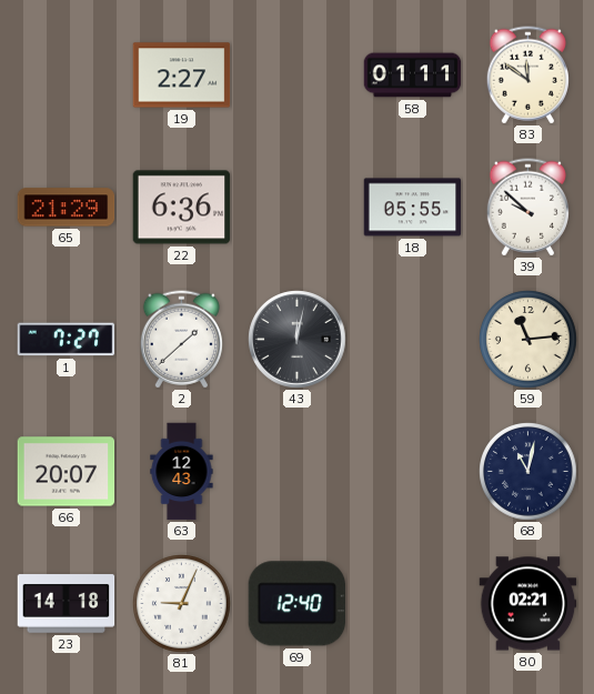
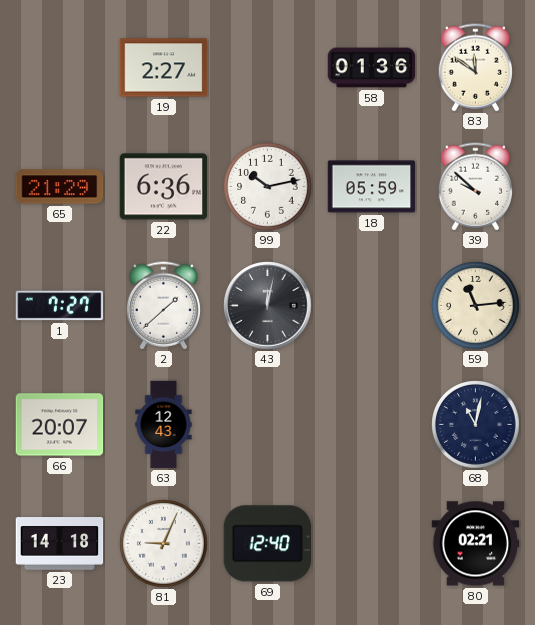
58: 01:11 -> 01:36 (372, 68)
99: none -> 10:13 (268, 187)
18: 05:55 -> 05:59 (372, 187)
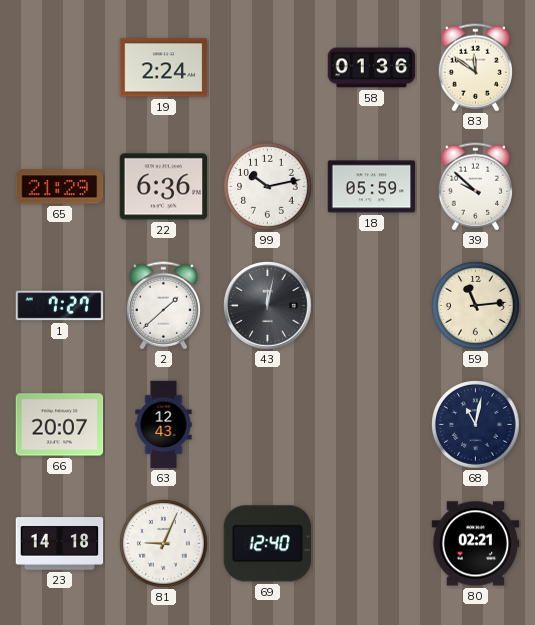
19: 2:27 -> 2:24 (164, 68)
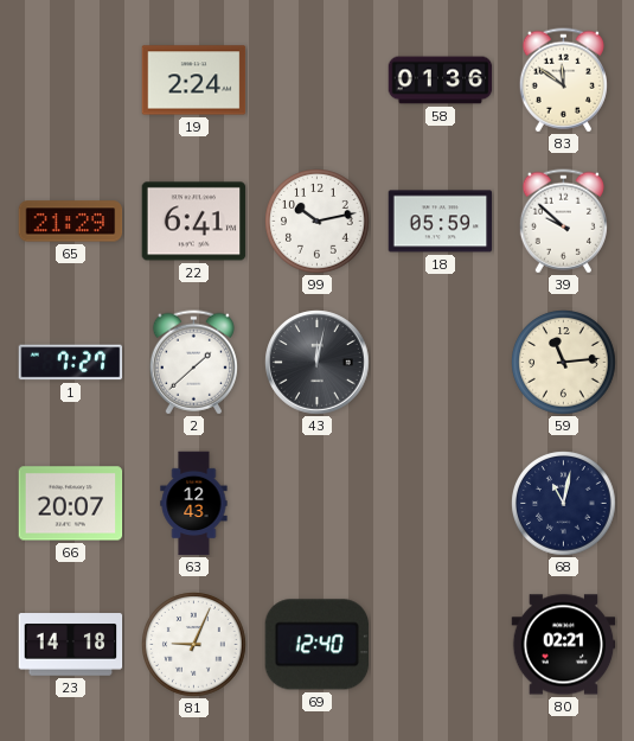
22: 6:36 -> 6:41 (194, 222)
